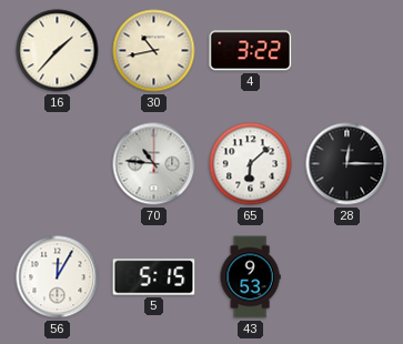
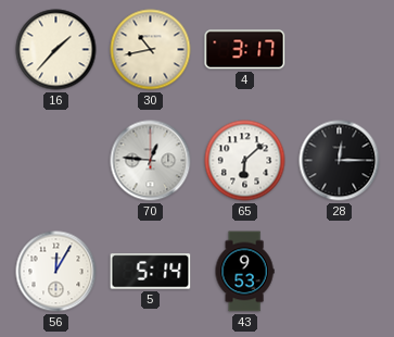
4: 3:22 -> 3:17 (245, 50)
70: 10:46 -> 12:46 (151, 161)
5: 5:15 -> 5:14 (151, 272)
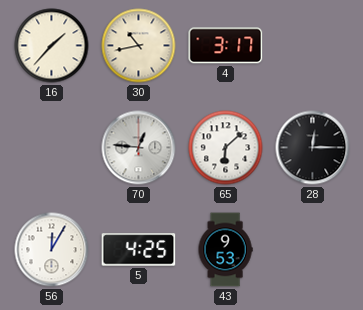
5: 5:14 -> 4:25 (139, 250)
